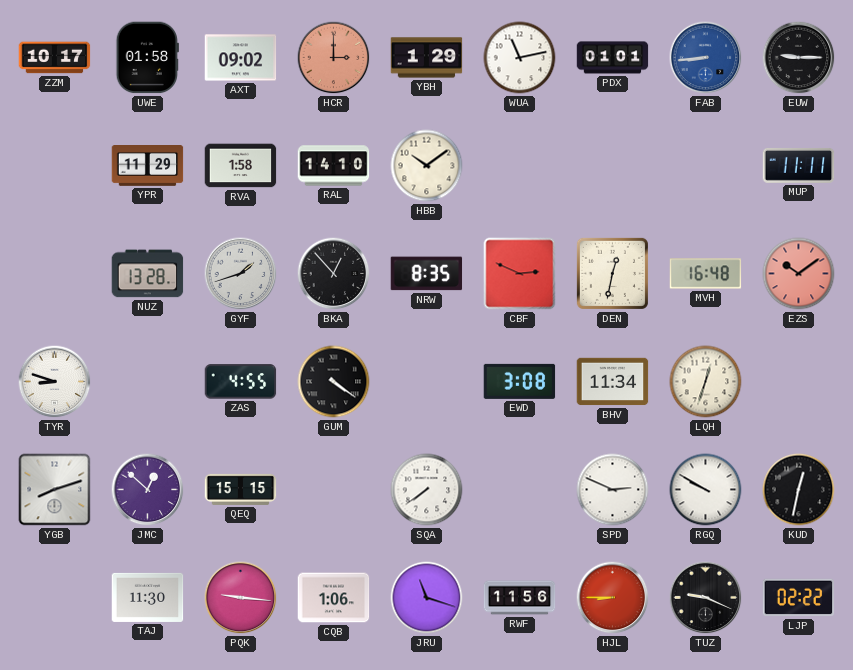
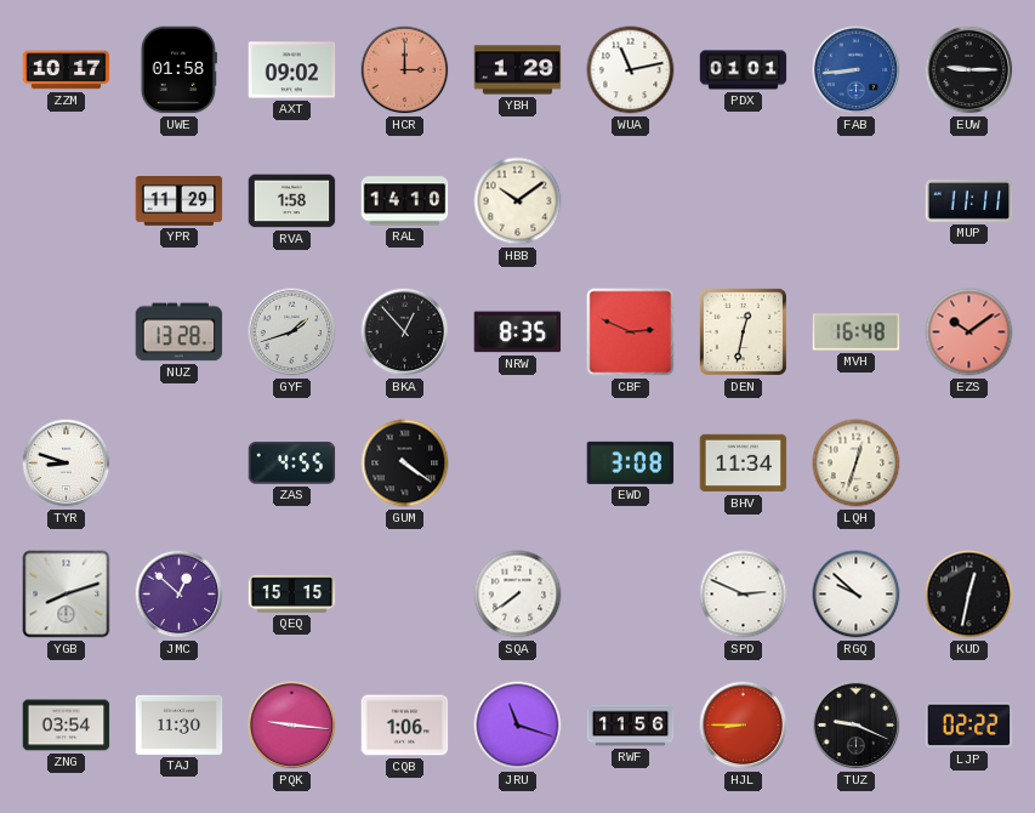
RGQ: 9:50 -> 9:52 (857, 595)
ZNG: none -> 03:54 (67, 726)
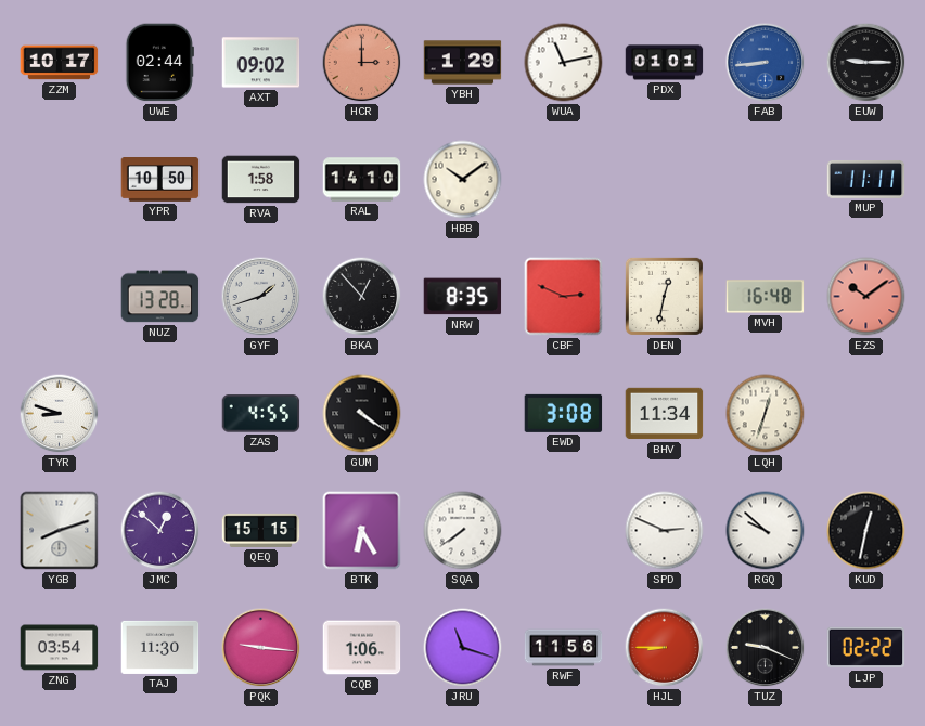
UWE: 01:58 -> 02:44 (159, 63)
YPR: 11:29 -> 10:50 (160, 180)
BTK: none -> 6:25 (362, 531)
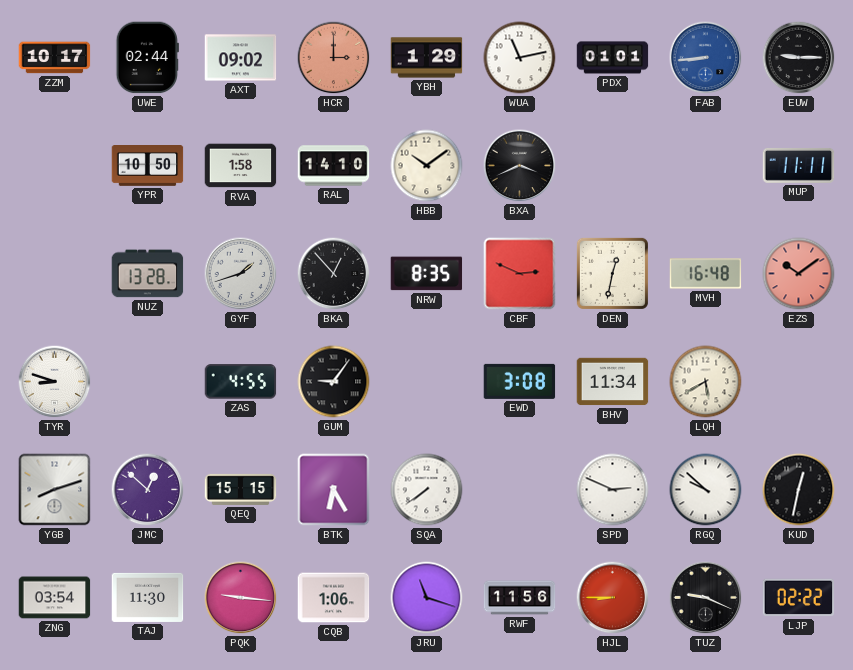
BXA: none -> 3:41 (520, 166)
GUM: 4:21 -> 9:06 (334, 382)
LQH: 12:33 -> 5:40 (706, 382)
